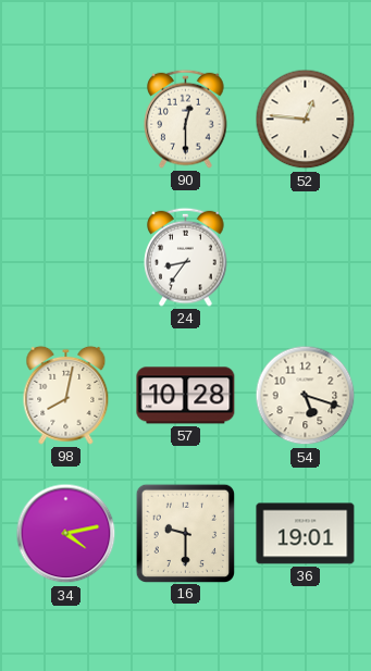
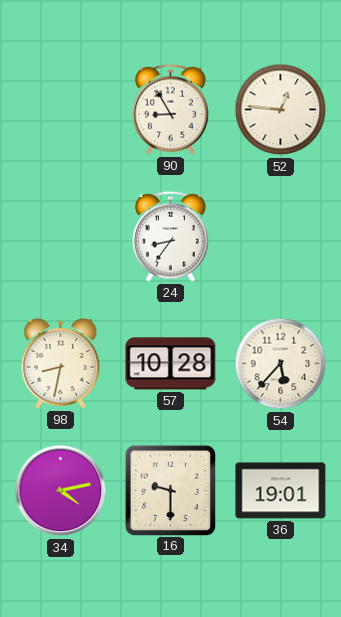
90: 12:30 -> 8:55 (171, 109)
98: 8:02 -> 8:32 (61, 363)
54: 5:18 -> 5:37 (281, 364)
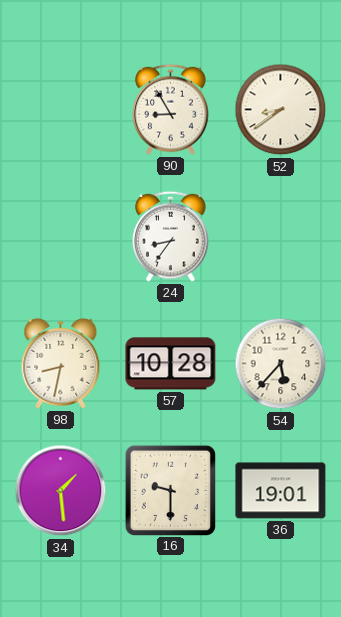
52: 12:46 -> 8:39 (281, 110)
34: 4:13 -> 1:29 (61, 491)
